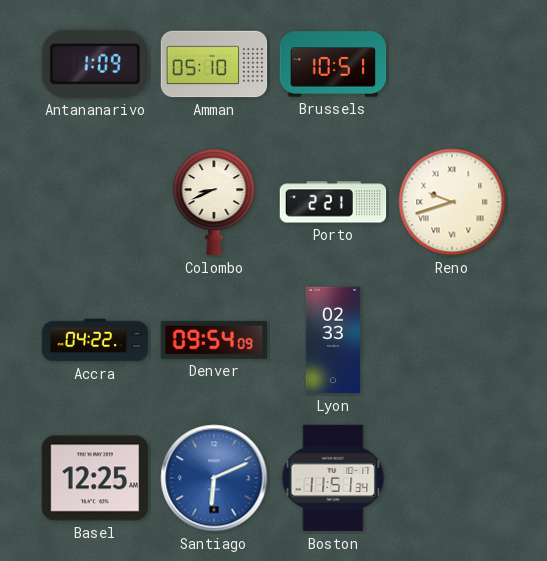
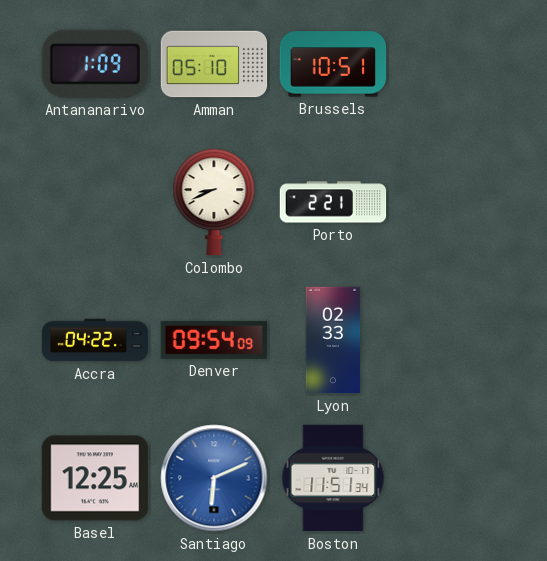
Reno: 9:42 -> none (452, 202)
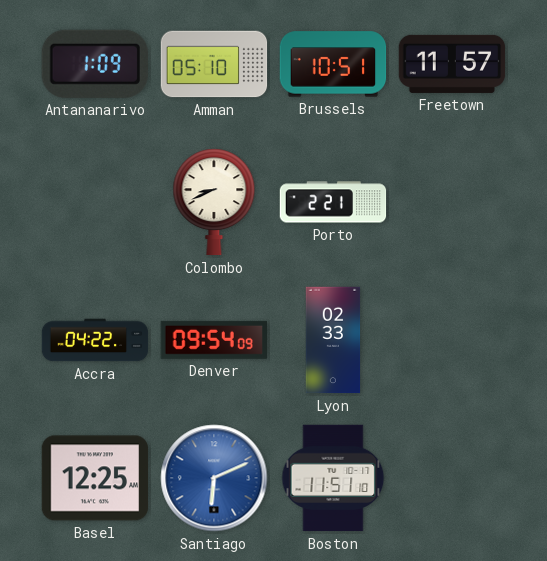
Freetown: none -> 11:57 (452, 64)
Boston: 11:51:34 -> 11:51:10 (333, 478)
